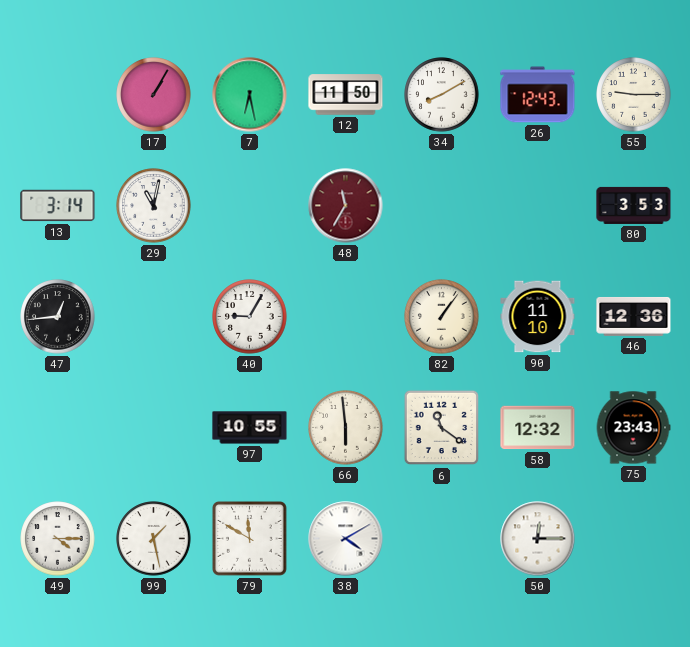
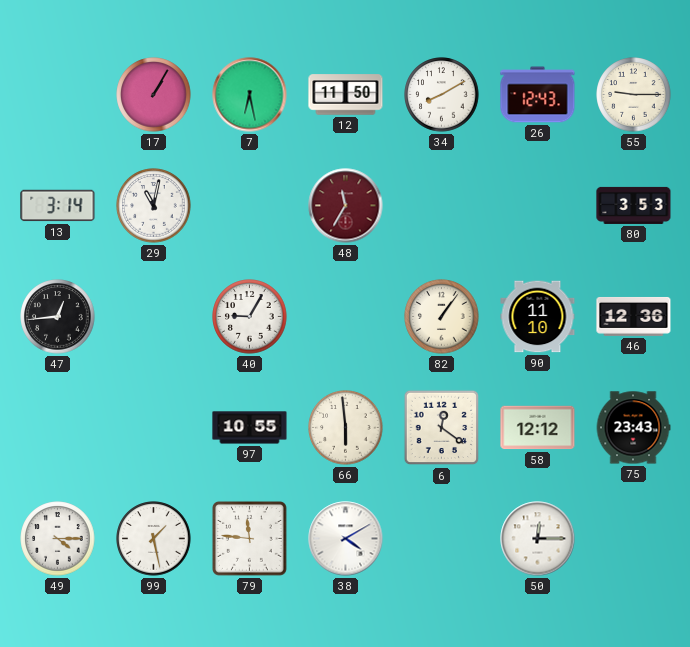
6: 11:21 -> 12:21 (442, 428)
58: 12:32 -> 12:12 (538, 428)
79: 11:50 -> 11:46 (249, 538)
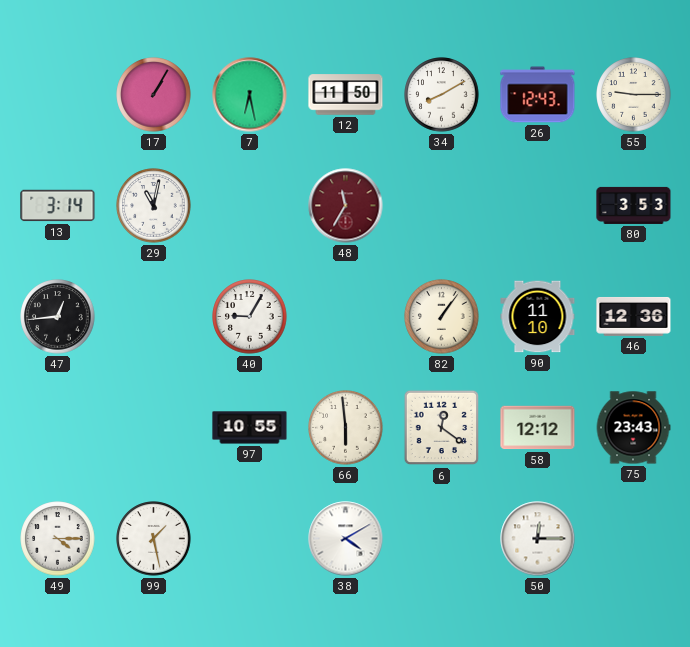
79: 11:46 -> none (249, 538)
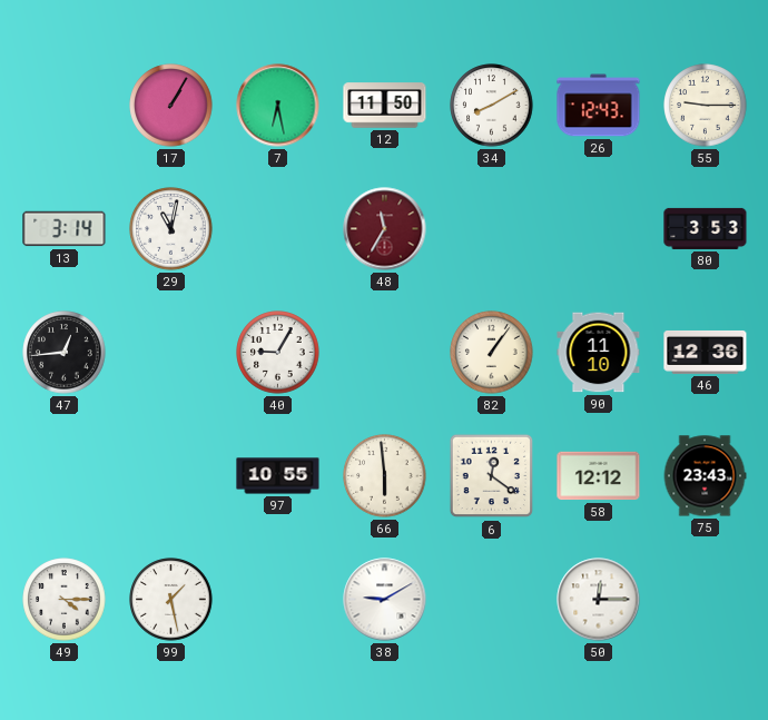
38: 4:10 -> 9:10 (385, 600)
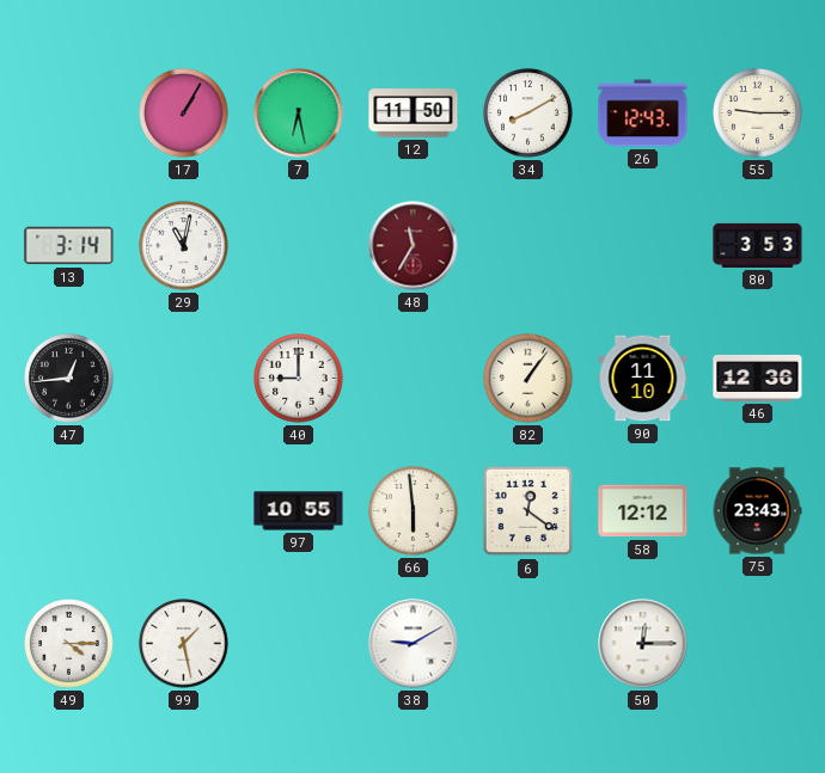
40: 9:05 -> 9:00 (299, 379)
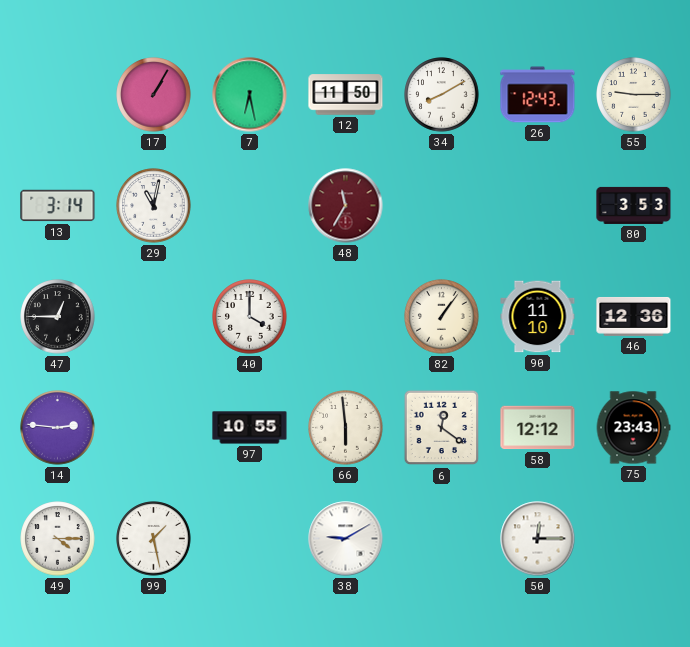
47: 12:44 -> 12:45 (58, 317)
40: 9:00 -> 4:00 (250, 317)
14: none -> 2:46 (58, 428)
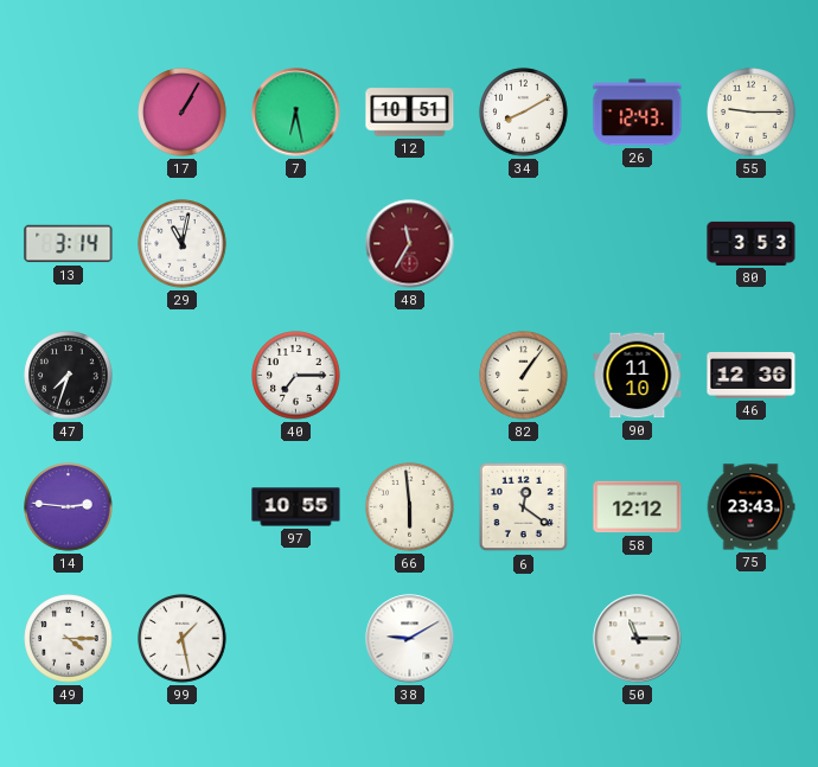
12: 11:50 -> 10:51 (410, 113)
47: 12:45 -> 7:33 (69, 376)
40: 4:00 -> 7:15 (296, 376)
50: 12:15 -> 11:15 (638, 639)
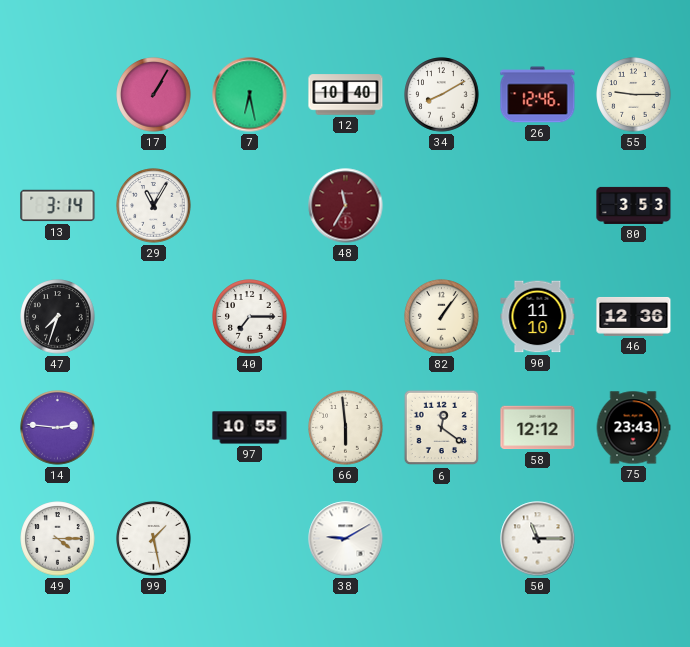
12: 10:51 -> 10:40 (346, 95)
26: 12:43 -> 12:46 (538, 95)
29: 11:02 -> 11:05 (154, 206)
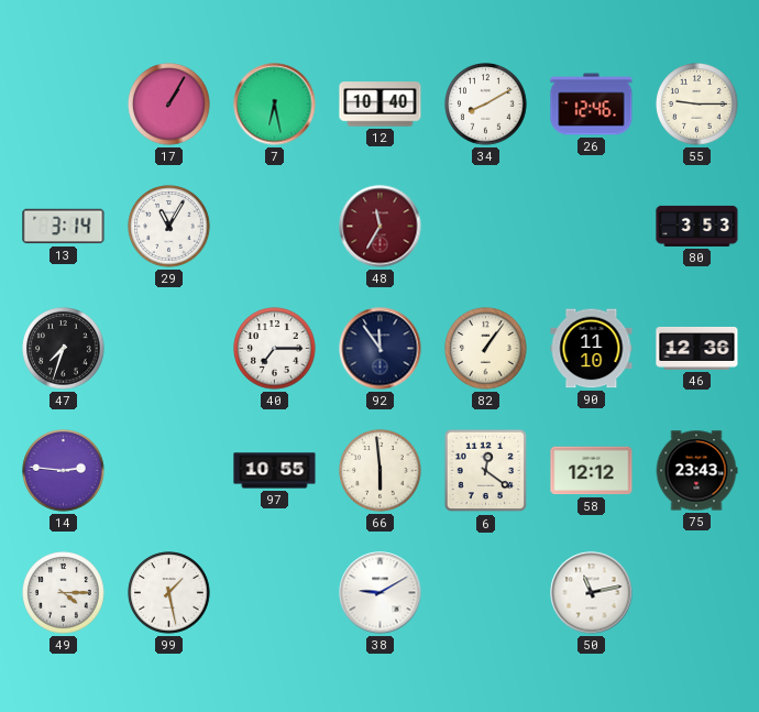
92: none -> 11:54 (381, 349)
50: 11:15 -> 11:13 (592, 593)
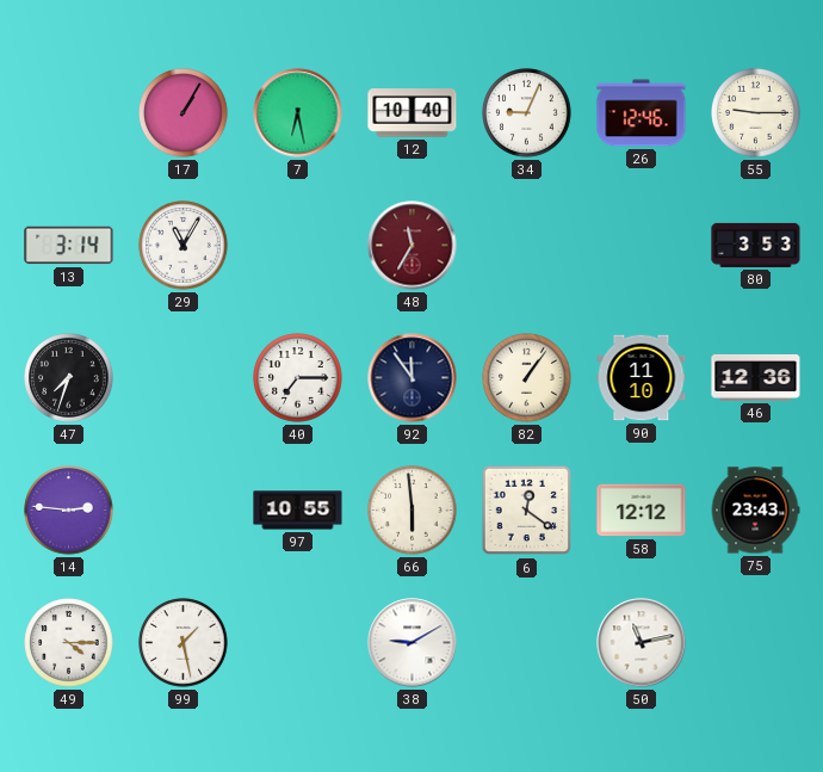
34: 8:10 -> 9:04 (527, 113)
